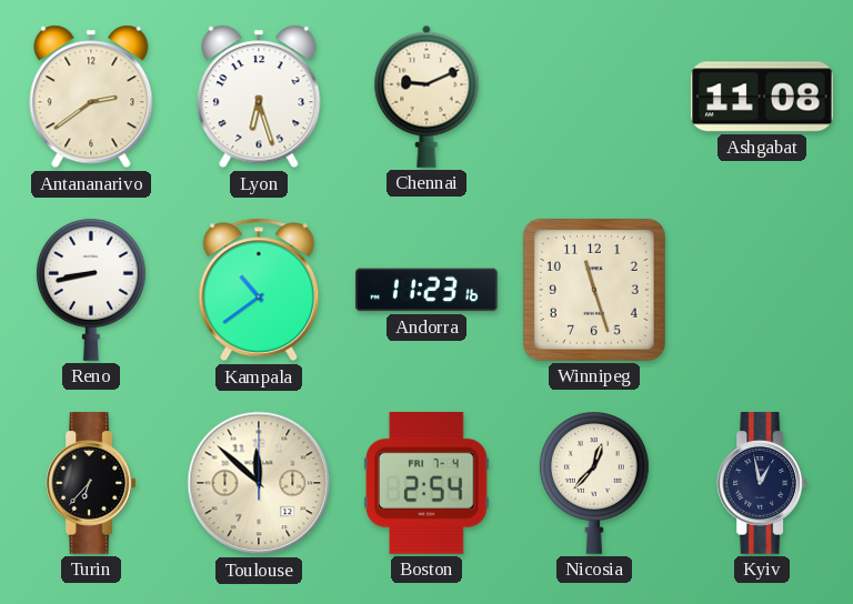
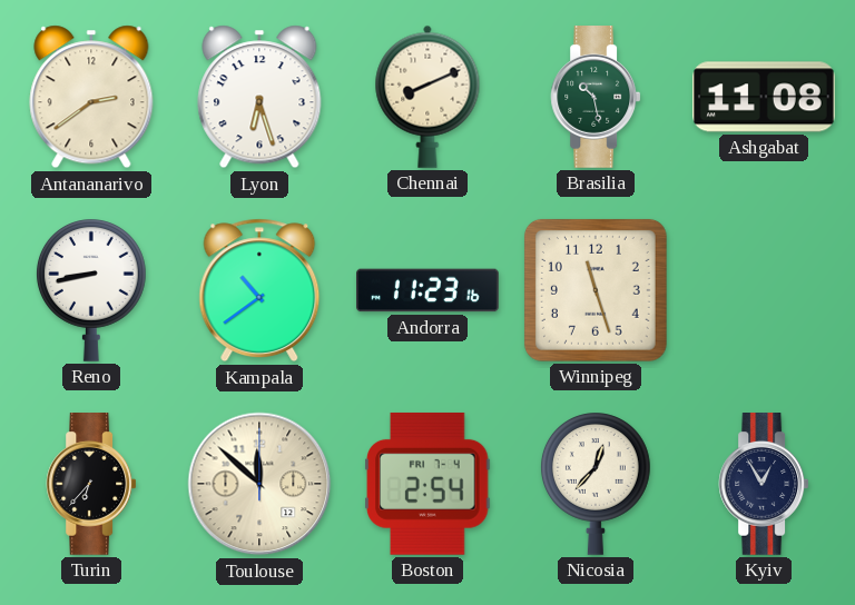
Chennai: 9:11 -> 8:11 (427, 97)
Brasilia: none -> 10:28 (596, 98)
Kyiv: 12:58 -> 12:55 (764, 485)
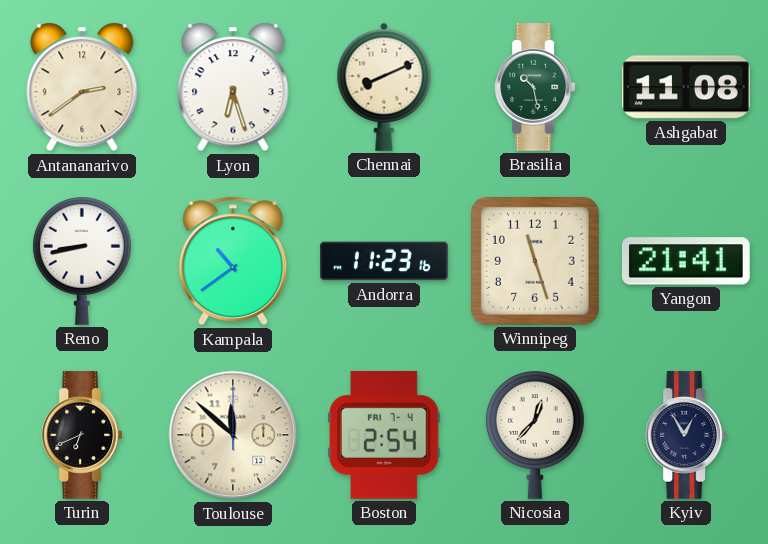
Yangon: none -> 21:41 (686, 261)
Turin: 6:37 -> 6:41 (82, 436)
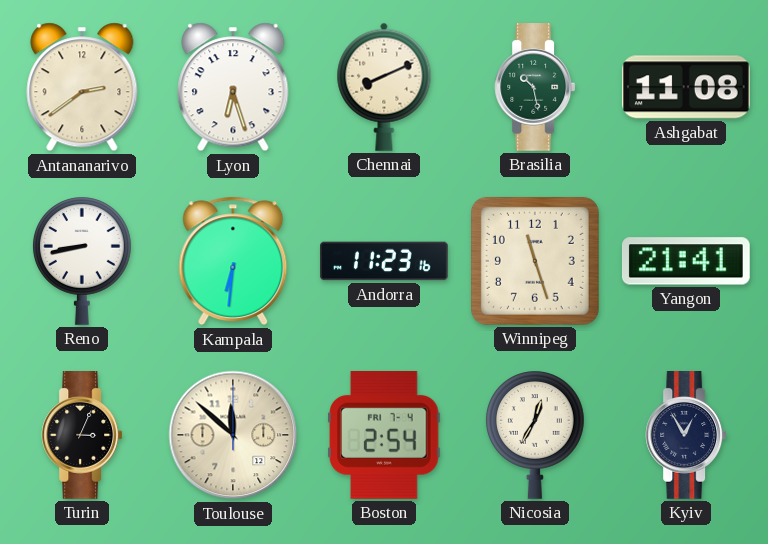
Kampala: 10:39 -> 6:31 (233, 261)
Turin: 6:41 -> 3:04 (82, 436)
Nicosia: 12:37 -> 12:35 (535, 435)
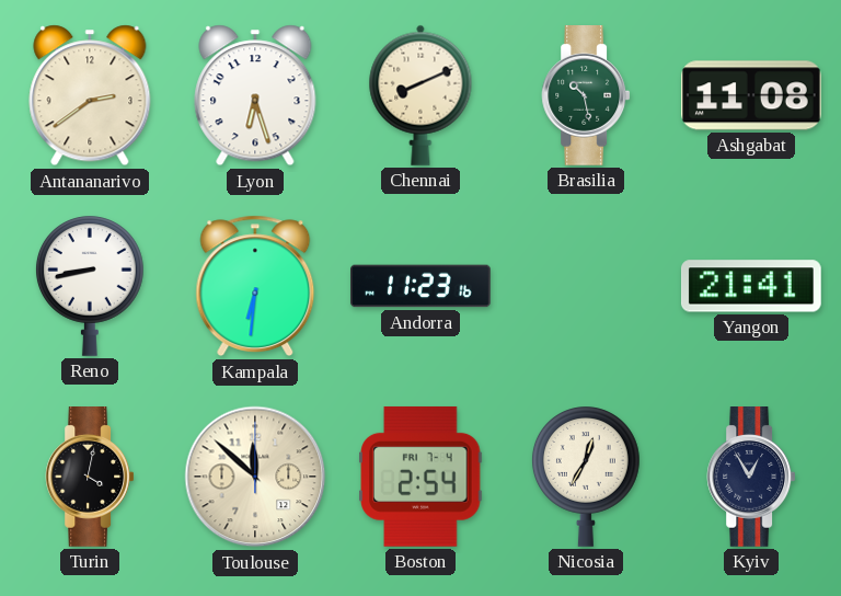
Winnipeg: 11:27 -> none (535, 261)
Turin: 3:04 -> 4:02 (90, 478)
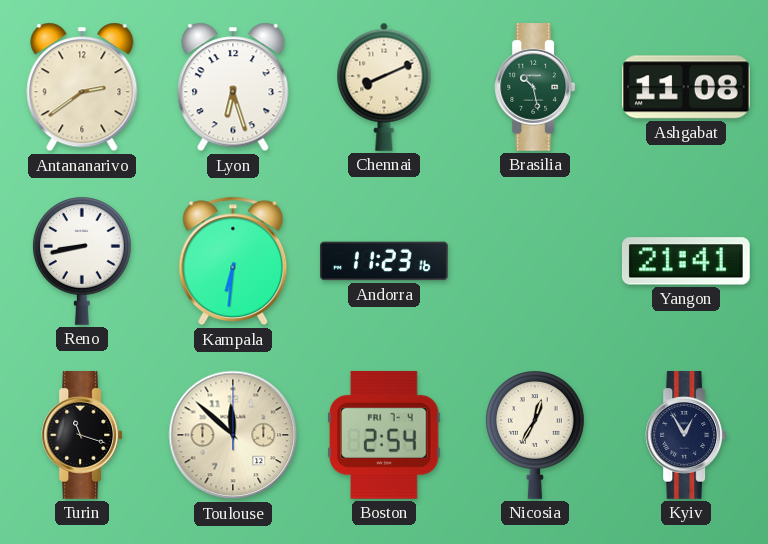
Turin: 4:02 -> 11:18 (82, 436)
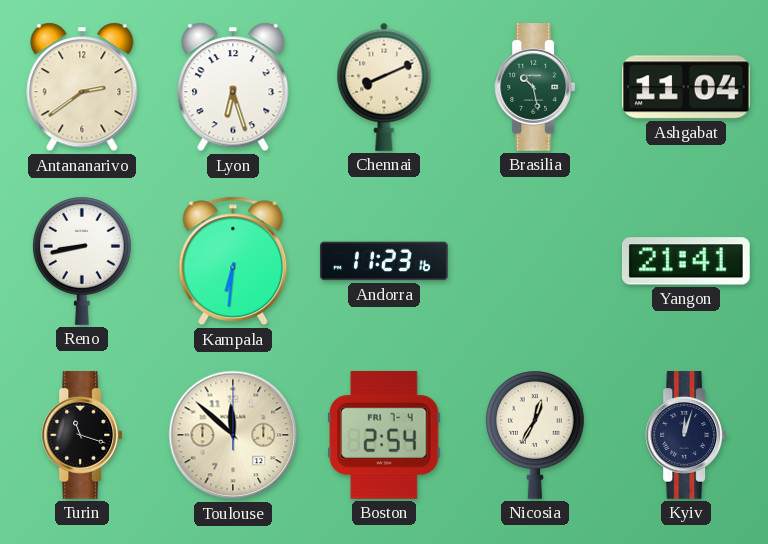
Ashgabat: 11:08 -> 11:04 (687, 87)
Kyiv: 12:55 -> 12:03 (686, 436)
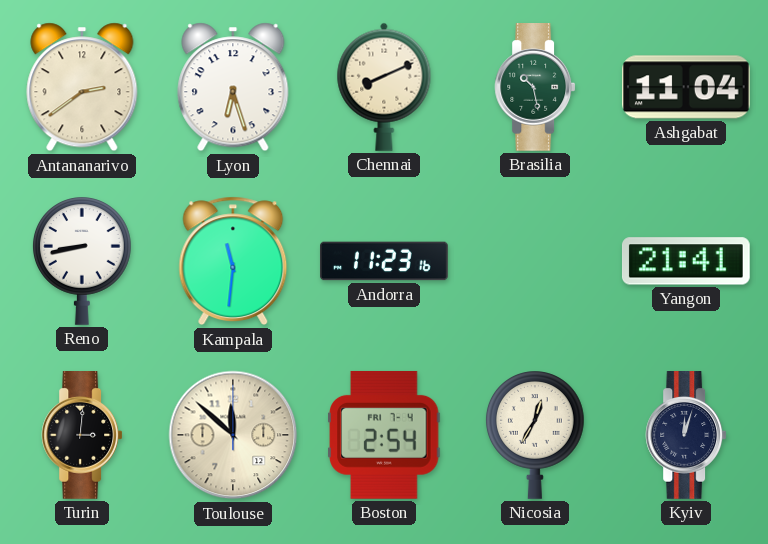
Kampala: 6:31 -> 11:31 (233, 261)
Turin: 11:18 -> 3:01 (82, 436)
